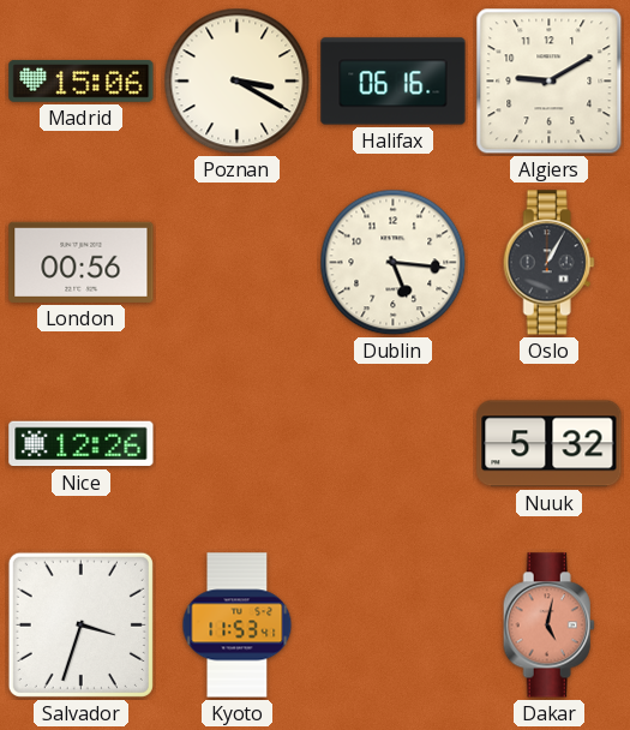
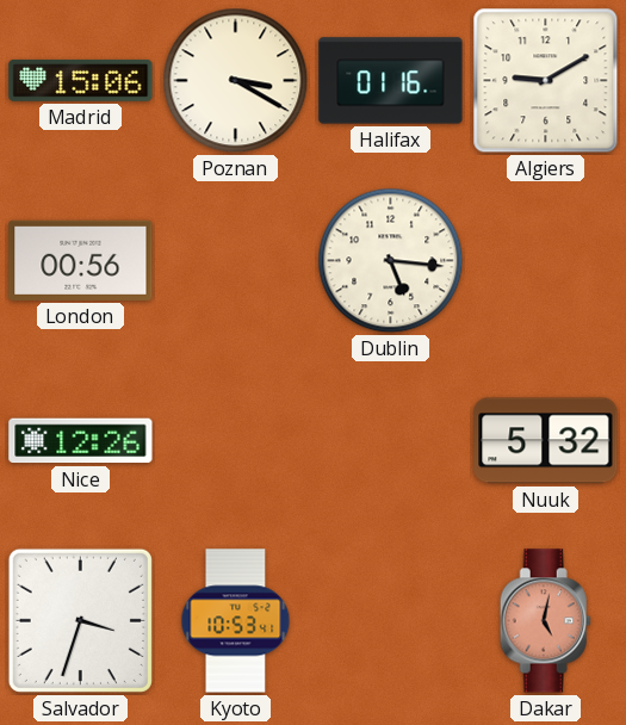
Halifax: 06:16 -> 01:16 (391, 81)
Oslo: 1:05 -> none (548, 263)
Kyoto: 11:53 -> 10:53 (236, 621)
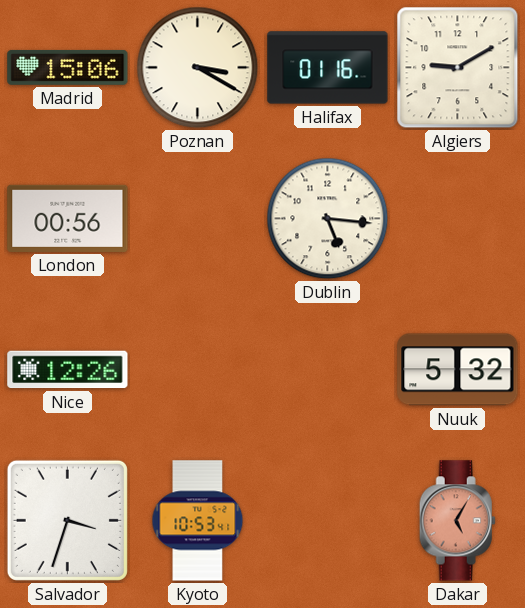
Dakar: 5:02 -> 5:05 (457, 521)
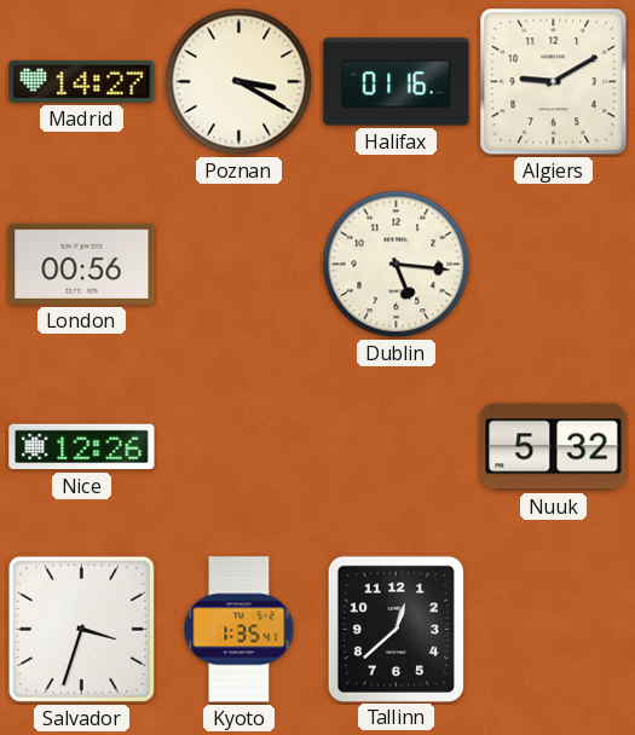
Madrid: 15:06 -> 14:27 (82, 81)
Kyoto: 10:53 -> 1:35 (239, 630)
Tallinn: none -> 12:38 (396, 629)
Dakar: 5:05 -> none (457, 521)
